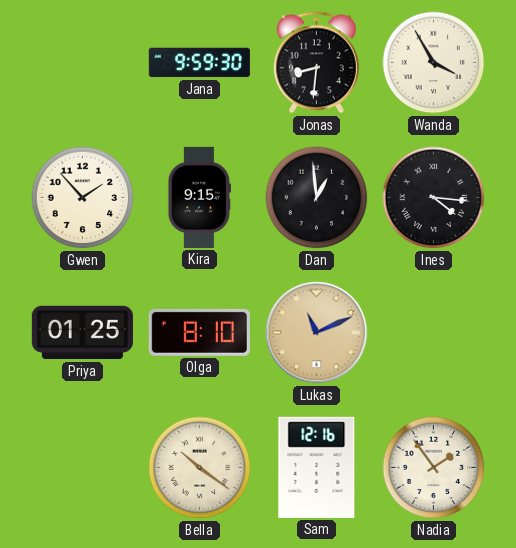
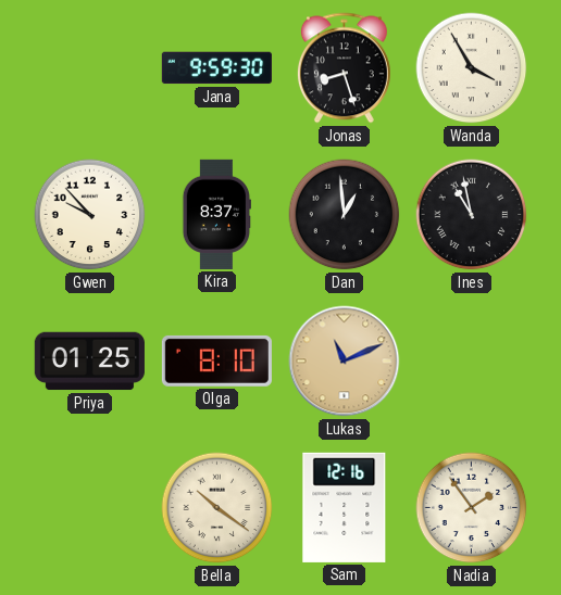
Jonas: 8:31 -> 8:27 (344, 68)
Gwen: 1:53 -> 9:53 (90, 215)
Kira: 9:15 -> 8:37 (216, 214)
Ines: 4:16 -> 10:58 (472, 215)
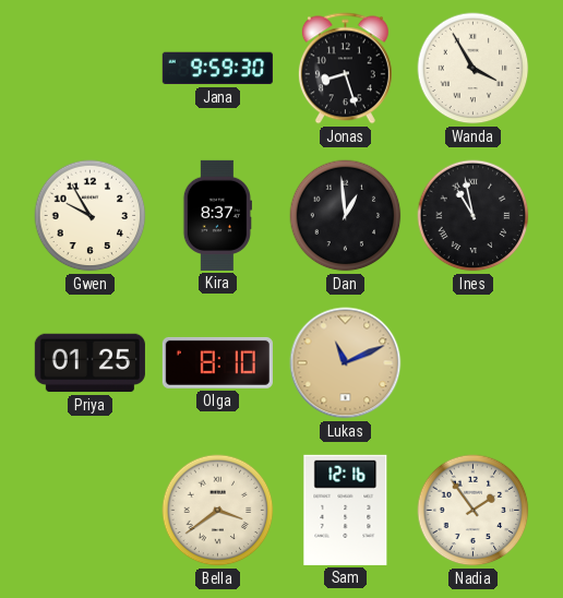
Gwen: 9:53 -> 9:55 (91, 216)
Bella: 10:21 -> 3:39 (218, 511)
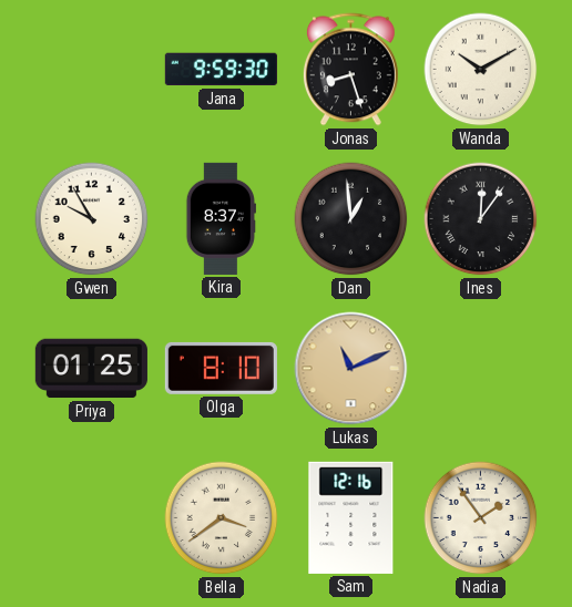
Wanda: 3:55 -> 10:10 (481, 70)
Ines: 10:58 -> 12:06 (481, 219)
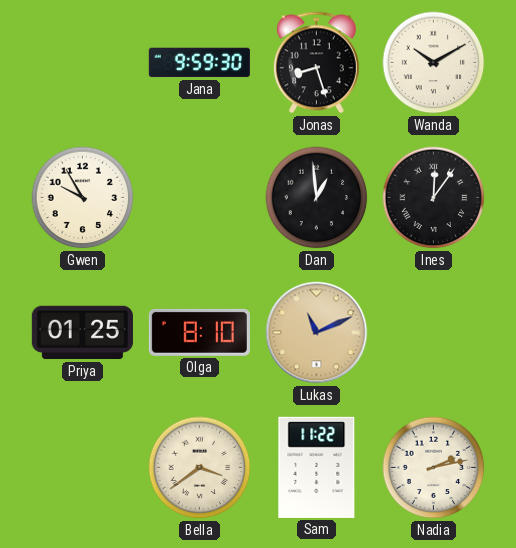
Kira: 8:37 -> none (221, 218)
Sam: 12:16 -> 11:22 (317, 467)
Nadia: 1:54 -> 2:13 (434, 468)
